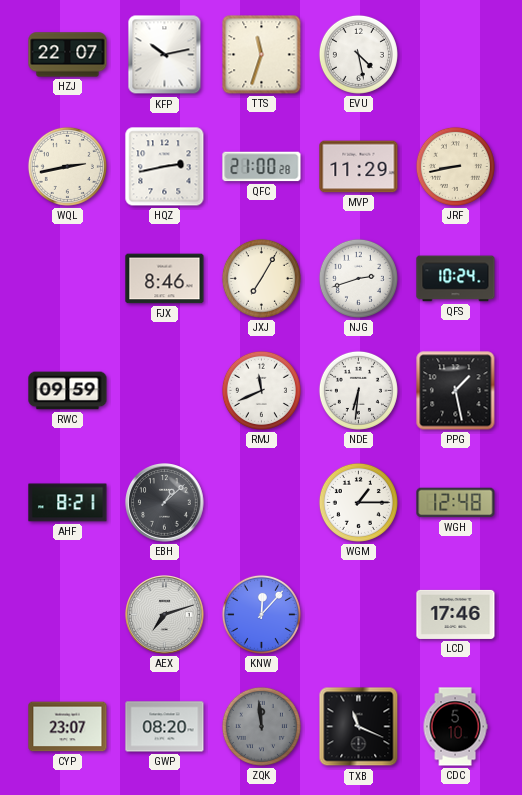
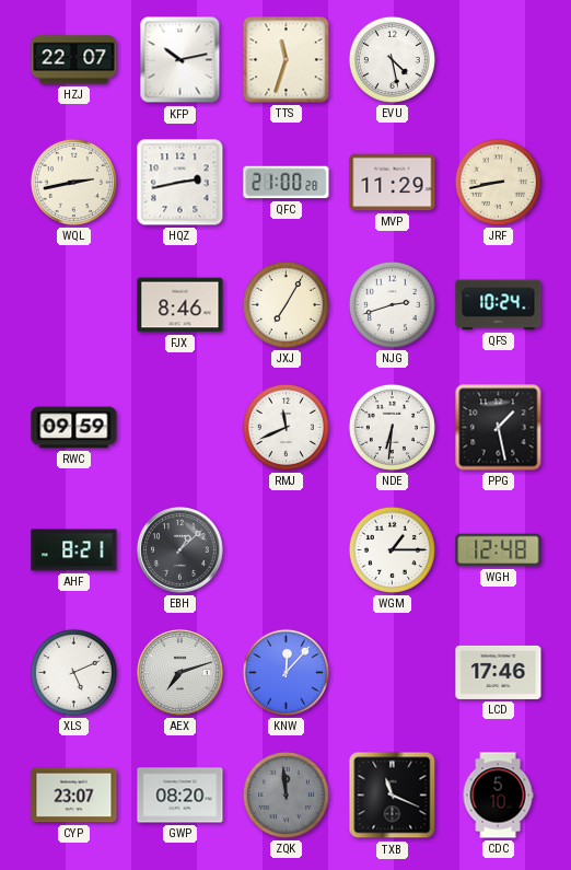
XLS: none -> 5:11 (73, 672)
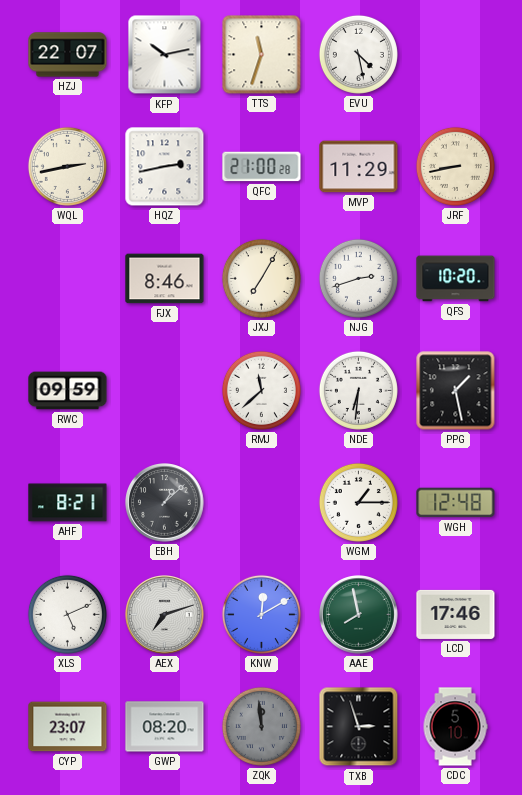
QFS: 10:24 -> 10:20 (456, 279)
RMJ: 11:41 -> 11:38 (261, 390)
KNW: 12:07 -> 12:10 (261, 614)
AAE: none -> 7:58 (359, 615)
TXB: 11:19 -> 2:57 (359, 727)
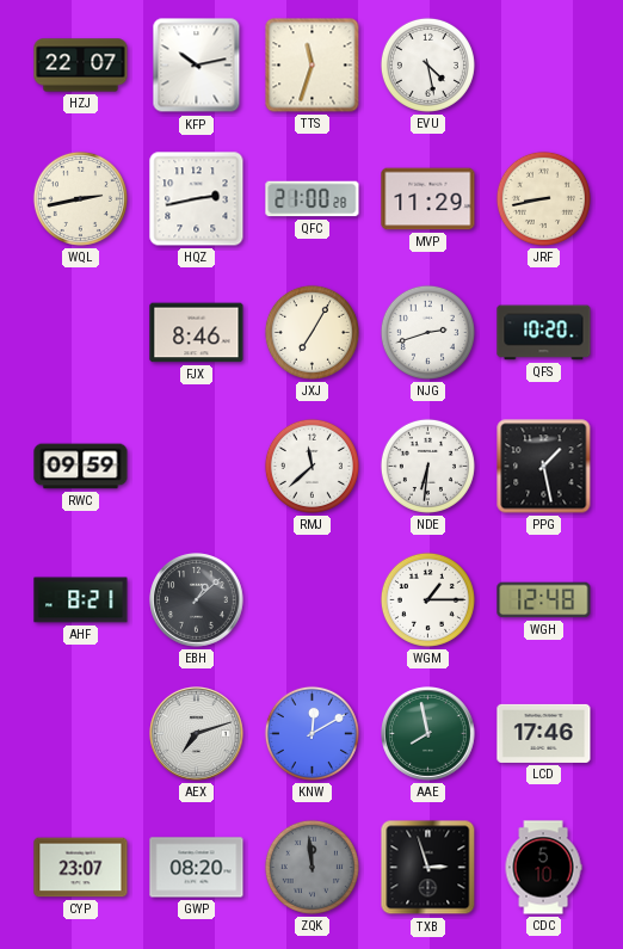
XLS: 5:11 -> none (67, 614)
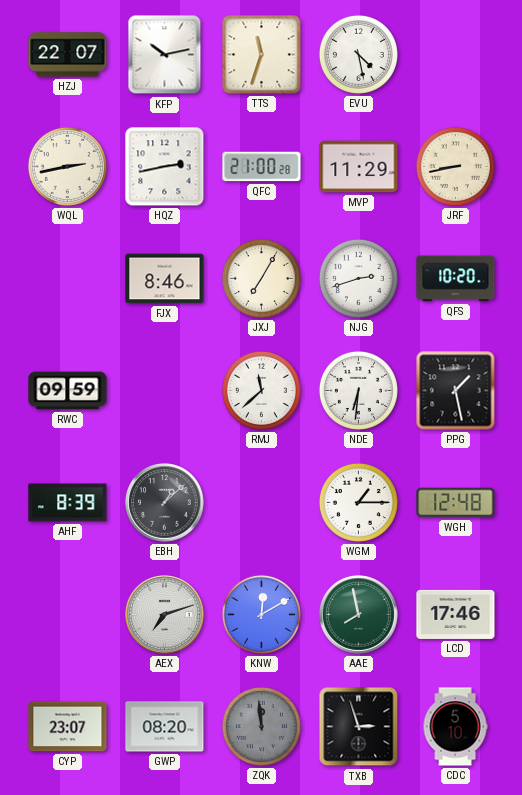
AHF: 8:21 -> 8:39 (68, 503)
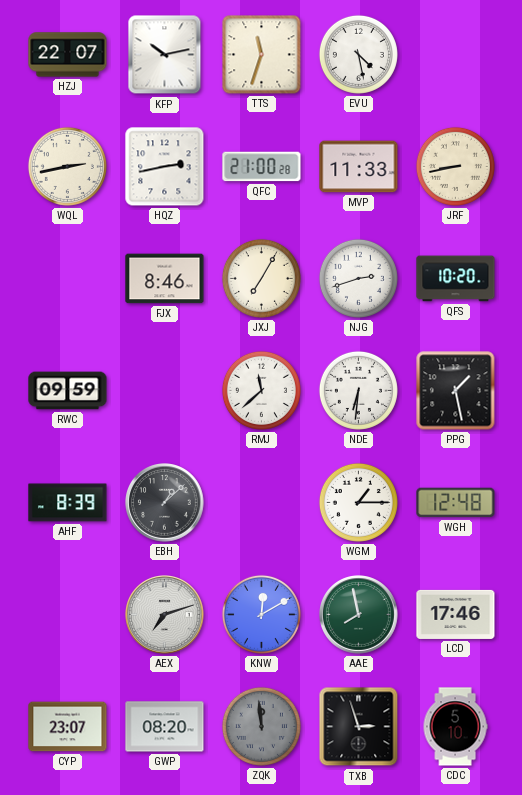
MVP: 11:29 -> 11:33 (359, 167)
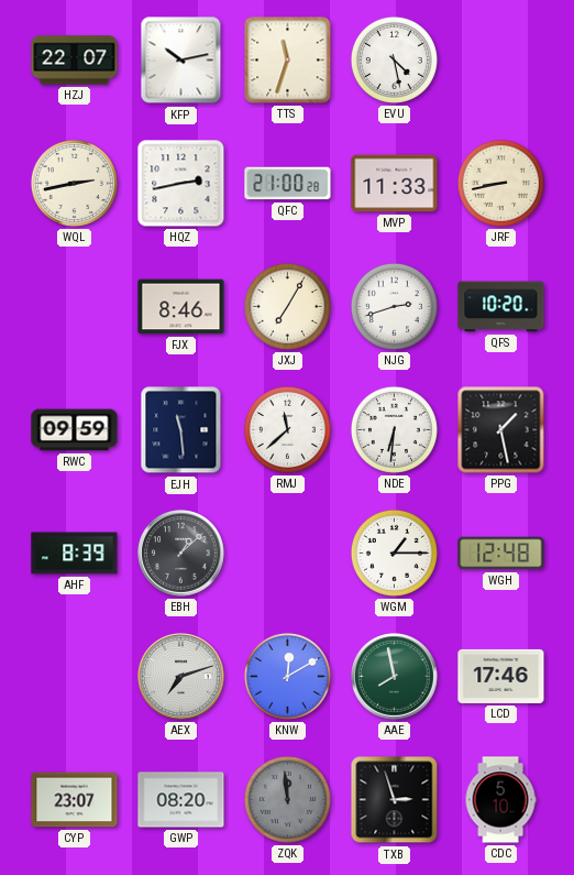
EJH: none -> 11:29 (181, 430)
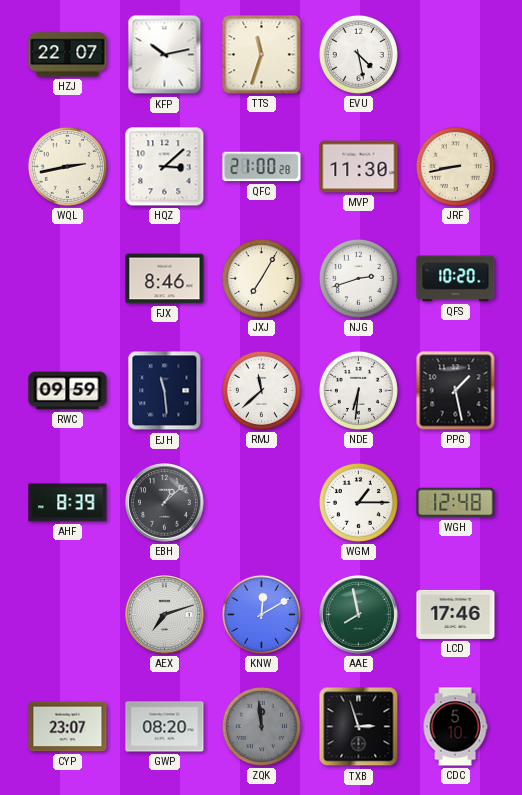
HQZ: 2:43 -> 3:08 (165, 167)
MVP: 11:33 -> 11:30 (359, 167)
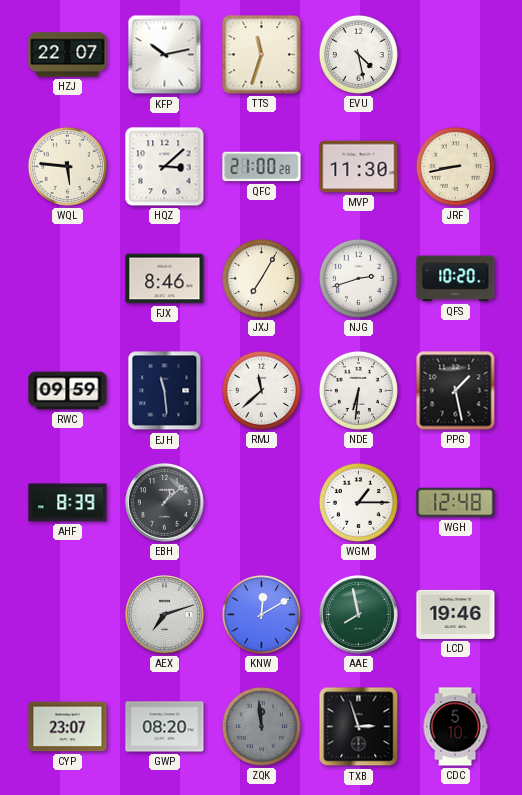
WQL: 2:43 -> 5:46 (67, 166)
LCD: 17:46 -> 19:46 (456, 614)
